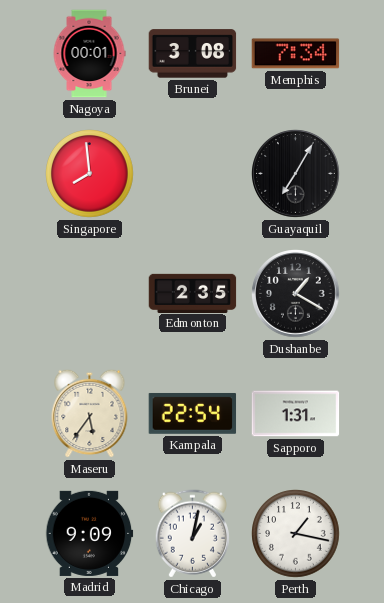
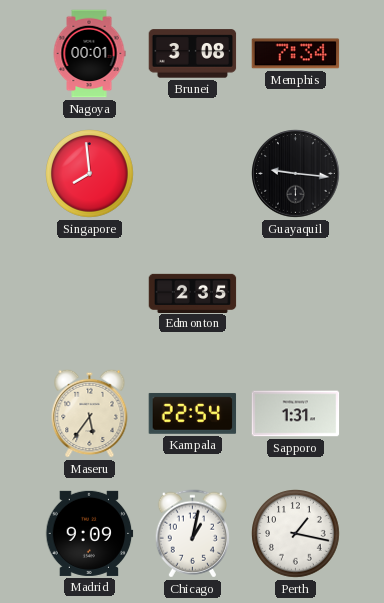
Guayaquil: 7:05 -> 9:16 (296, 174)
Dushanbe: 1:20 -> none (296, 294)
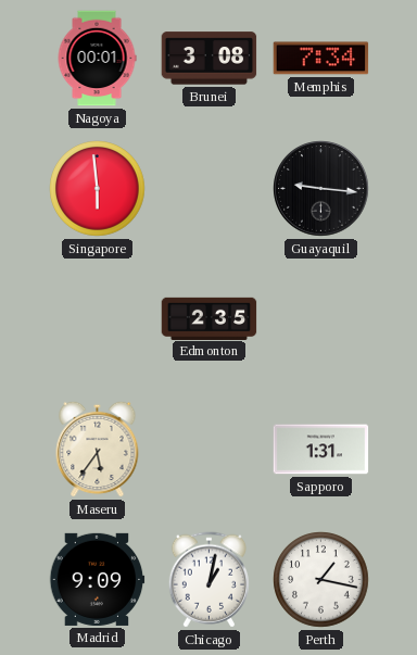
Singapore: 7:59 -> 5:59 (98, 189)
Kampala: 22:54 -> none (193, 413)
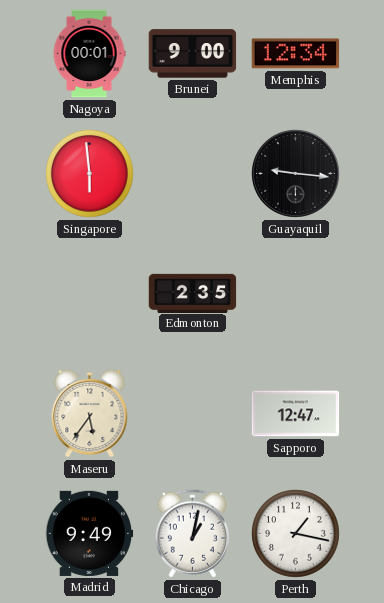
Brunei: 3:08 -> 9:00 (193, 54)
Memphis: 7:34 -> 12:34 (296, 54)
Sapporo: 1:31 -> 12:47 (296, 414)
Madrid: 9:09 -> 9:49 (90, 533)
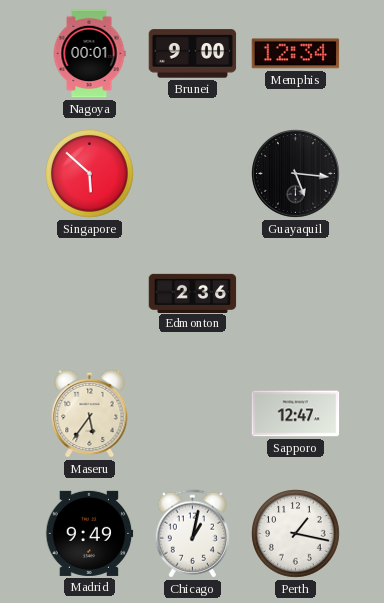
Singapore: 5:59 -> 5:52 (90, 174)
Guayaquil: 9:16 -> 5:16 (296, 174)
Edmonton: 2:35 -> 2:36 (193, 293)
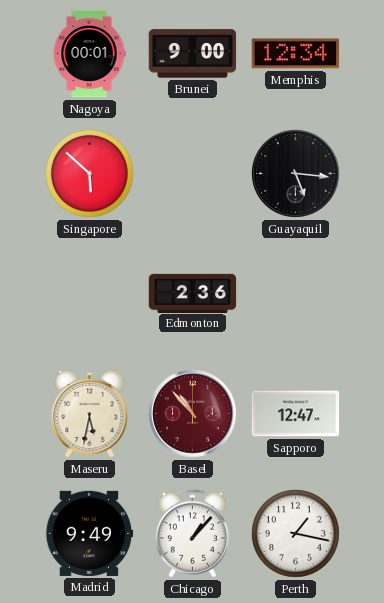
Maseru: 5:36 -> 5:32 (90, 413)
Basel: none -> 10:53 (193, 414)
Chicago: 1:02 -> 1:07 (192, 534)
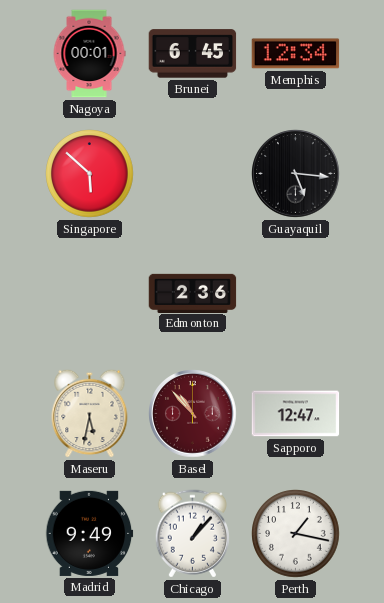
Brunei: 9:00 -> 6:45 (193, 54)
